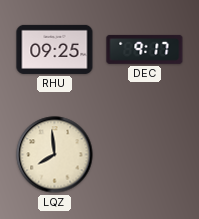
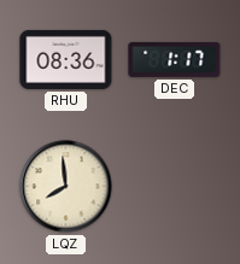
RHU: 09:25 -> 08:36 (66, 59)
DEC: 9:17 -> 1:17 (175, 59)
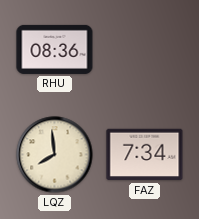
DEC: 1:17 -> none (175, 59)
FAZ: none -> 7:34 (145, 155)
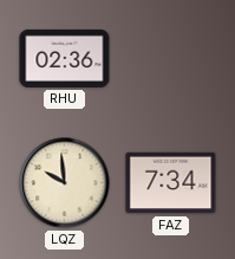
RHU: 08:36 -> 02:36 (65, 58)
LQZ: 7:59 -> 9:59 (65, 183)
